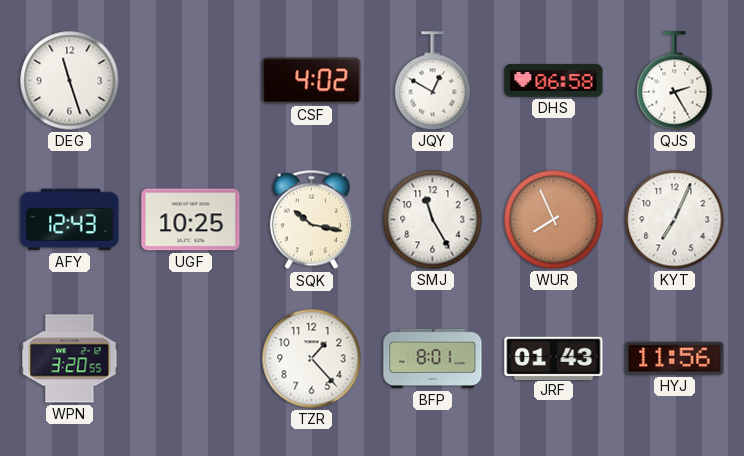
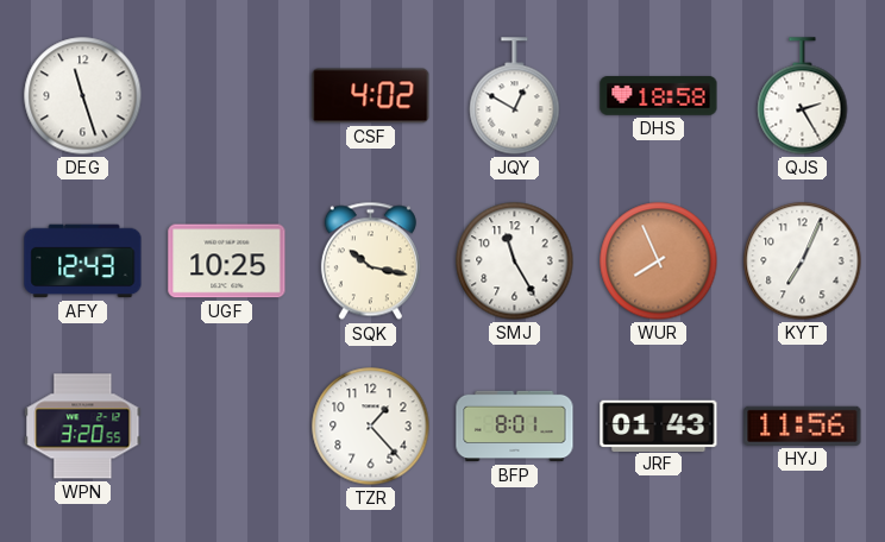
DHS: 06:58 -> 18:58 (659, 96)
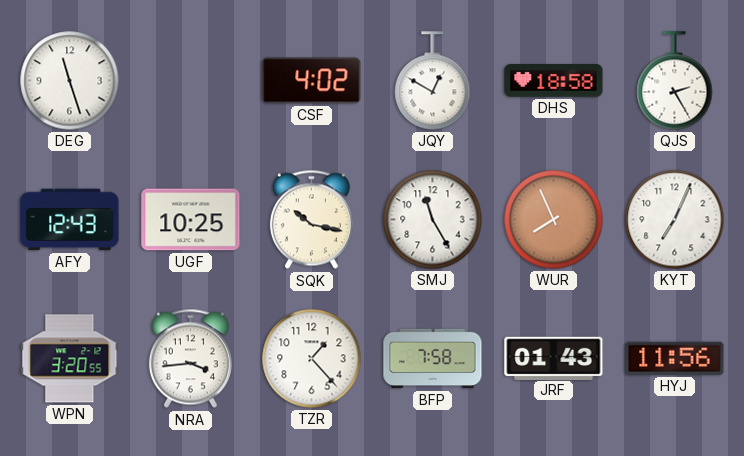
NRA: none -> 3:44 (190, 359)
BFP: 8:01 -> 7:58 (433, 359)
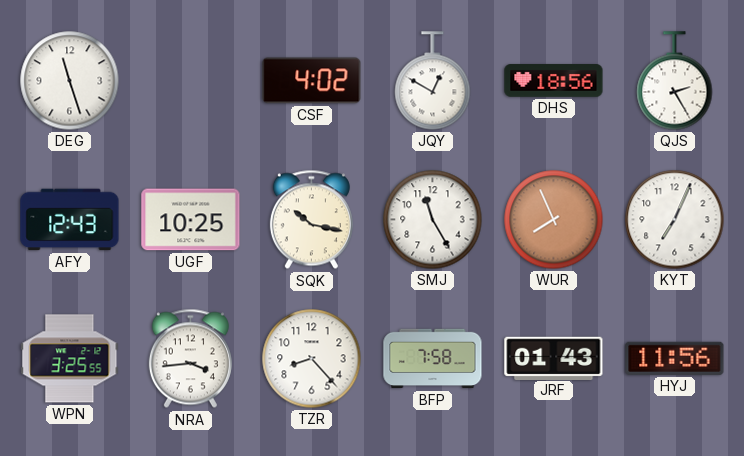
DHS: 18:58 -> 18:56 (554, 81)
WPN: 3:20 -> 3:25 (70, 359)
TZR: 1:23 -> 8:23 (312, 359)
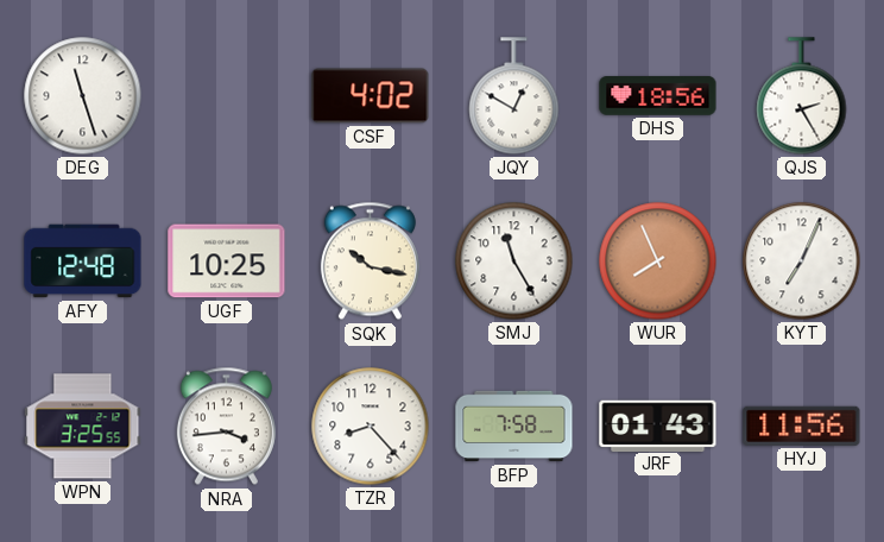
AFY: 12:43 -> 12:48 (83, 261)
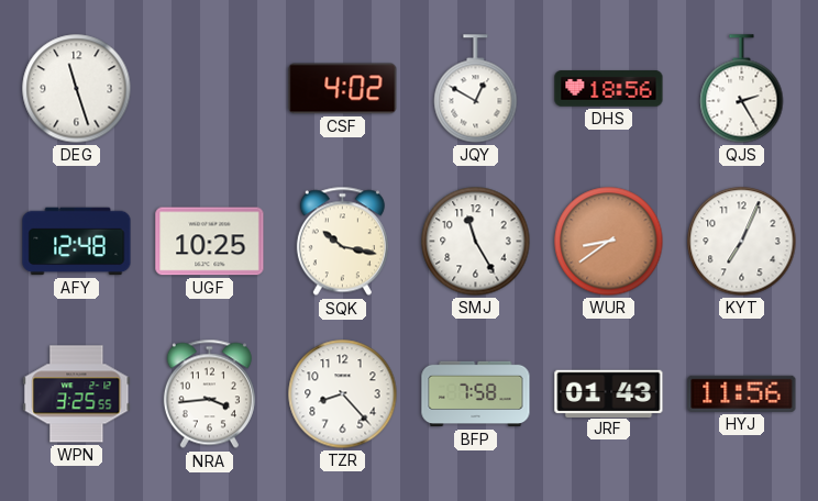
WUR: 7:56 -> 8:39 (609, 242)
